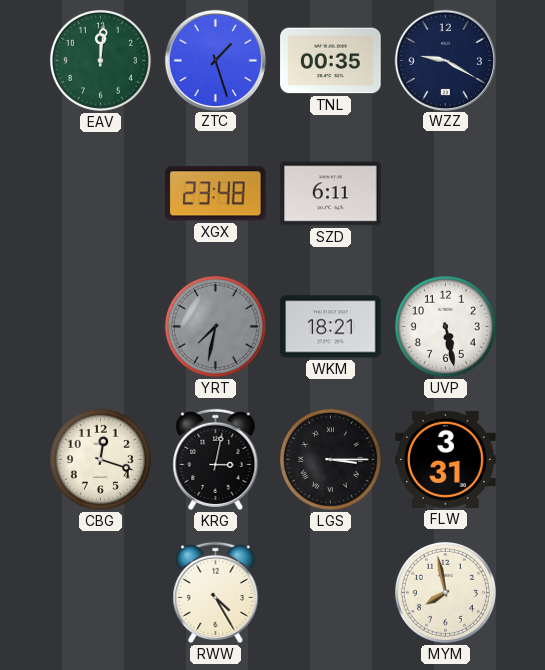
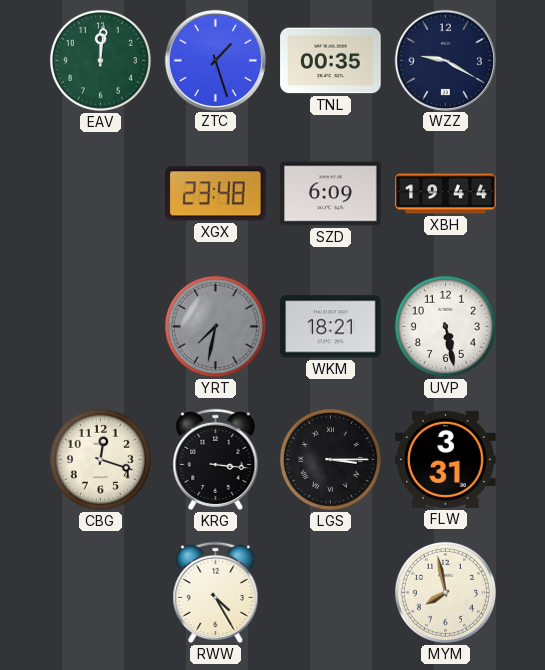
SZD: 6:11 -> 6:09 (331, 194)
XBH: none -> 19:44 (446, 194)
KRG: 3:02 -> 3:16 (216, 459)
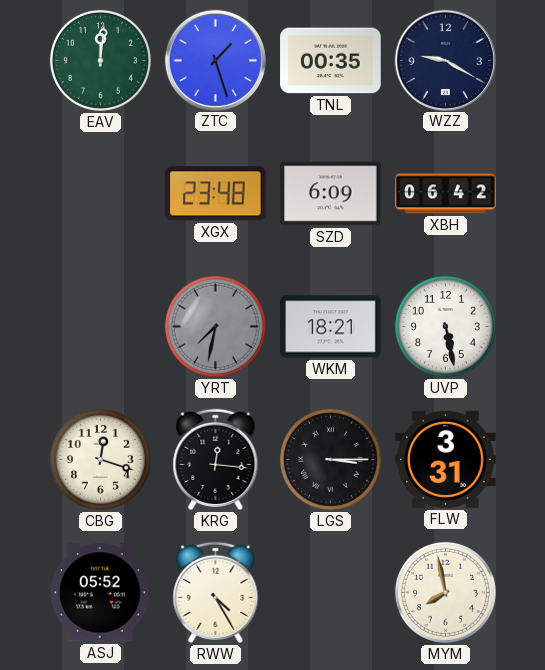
XBH: 19:44 -> 06:42 (446, 194)
KRG: 3:16 -> 12:16 (216, 459)
ASJ: none -> 05:52 (100, 593)
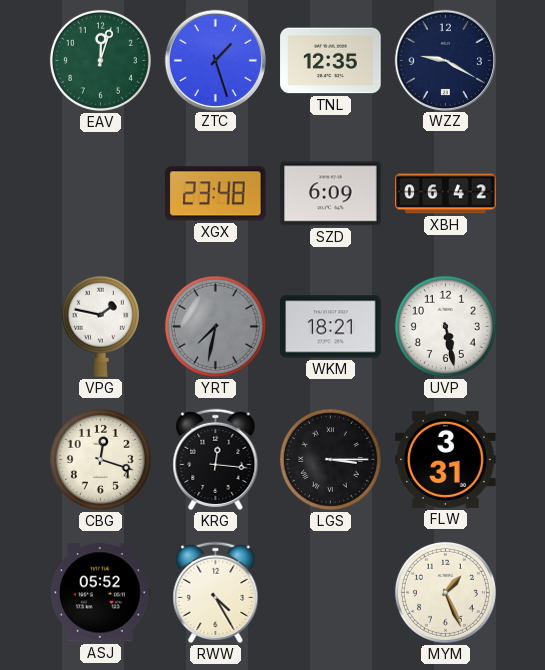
EAV: 12:01 -> 12:03 (100, 60)
TNL: 00:35 -> 12:35 (331, 61)
VPG: none -> 1:47 (100, 326)
MYM: 7:58 -> 1:26 (445, 592)
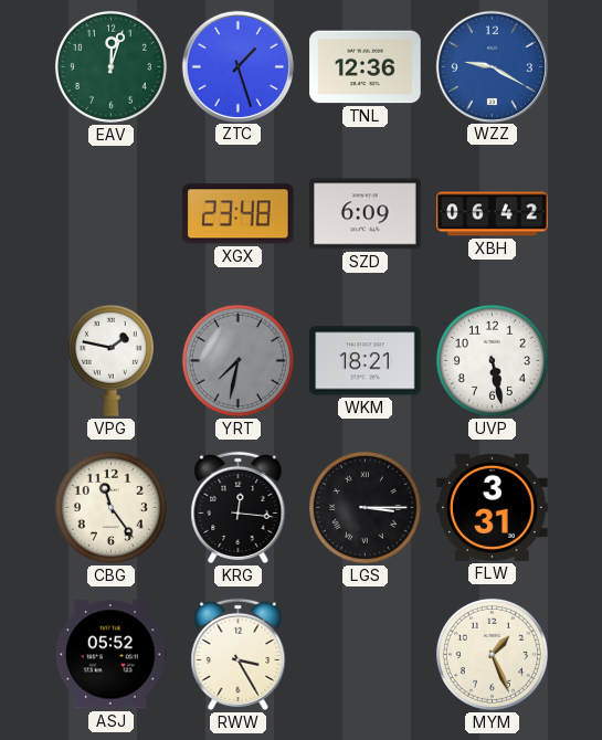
TNL: 12:35 -> 12:36 (366, 67)
WZZ dial: navy -> blue (492, 66)
CBG: 12:18 -> 11:24 (110, 507)
RWW: 4:25 -> 3:25 (239, 654)
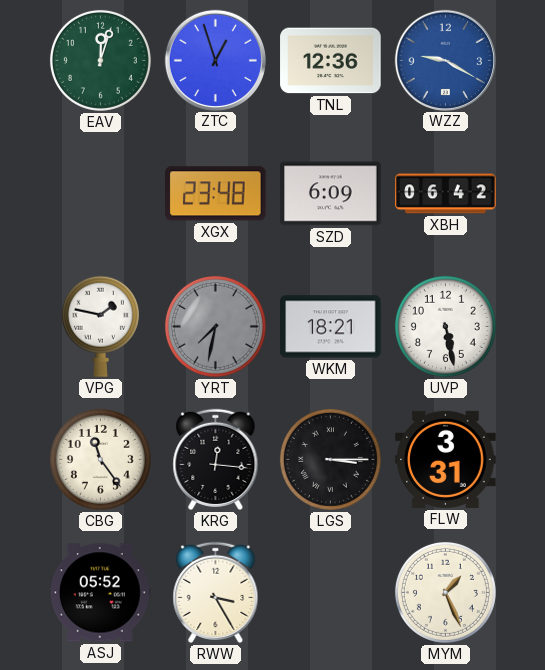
ZTC: 1:27 -> 12:57 (215, 60)
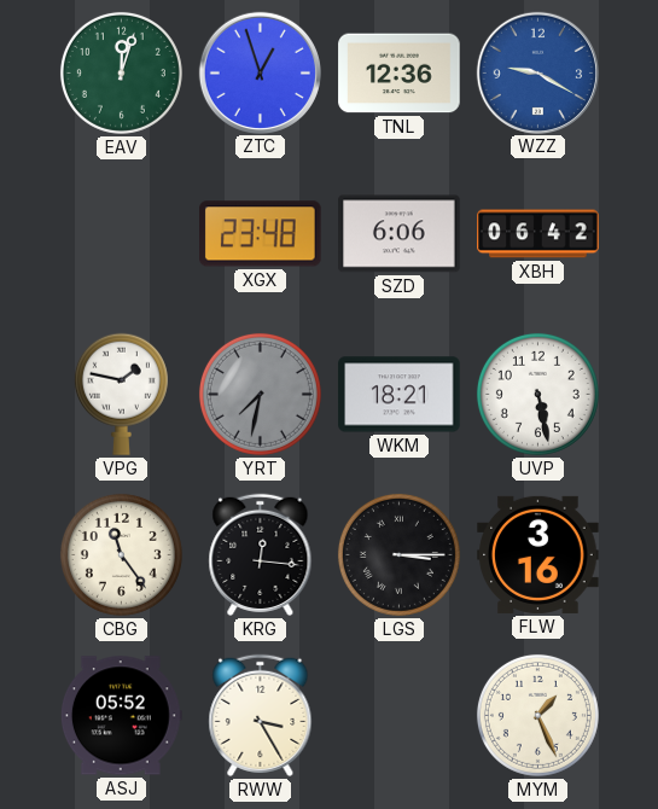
SZD: 6:09 -> 6:06 (400, 234)
FLW: 3:31 -> 3:16 (538, 554)
